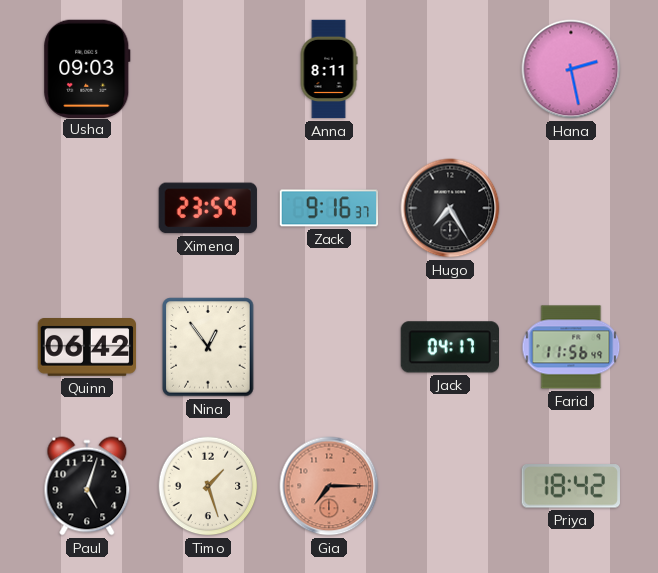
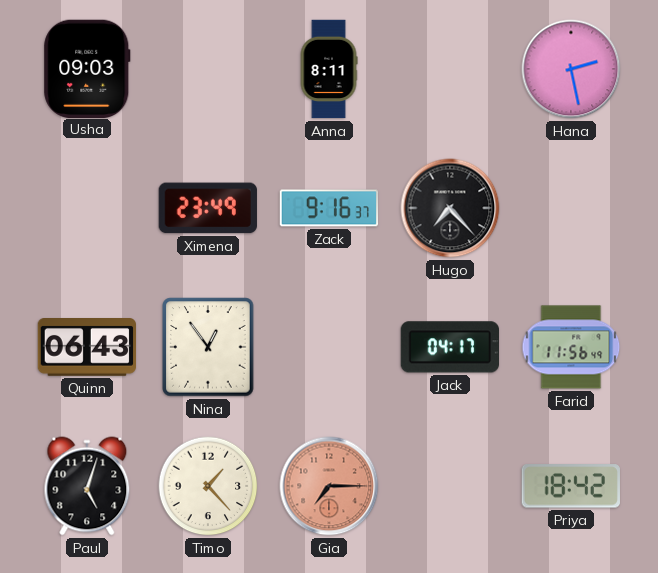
Ximena: 23:59 -> 23:49 (208, 208)
Hugo: 7:25 -> 7:23 (450, 208)
Quinn: 06:42 -> 06:43 (87, 348)
Timo: 1:27 -> 1:23 (208, 486)
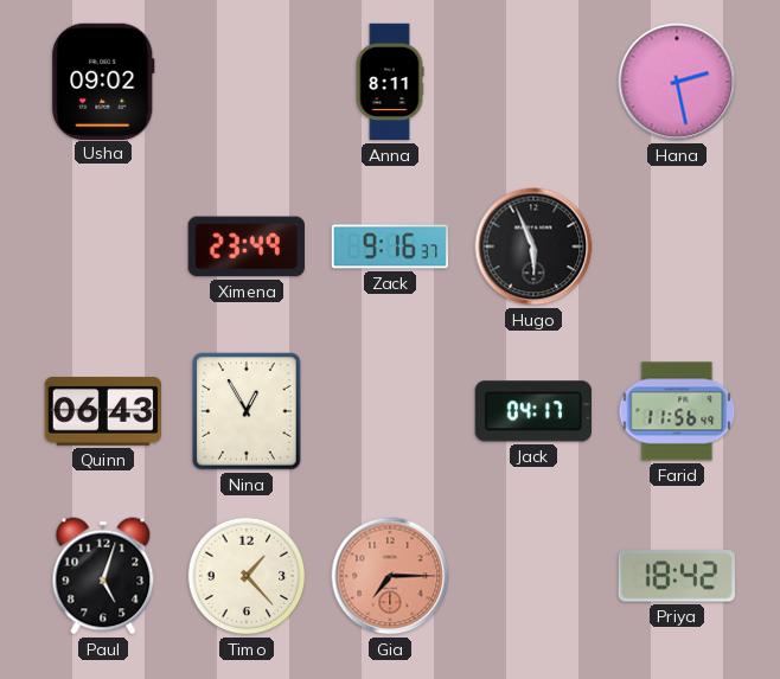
Usha: 09:03 -> 09:02 (103, 81)
Hugo: 7:23 -> 5:56 (533, 246)
Nina: 12:54 -> 12:55 (247, 411)
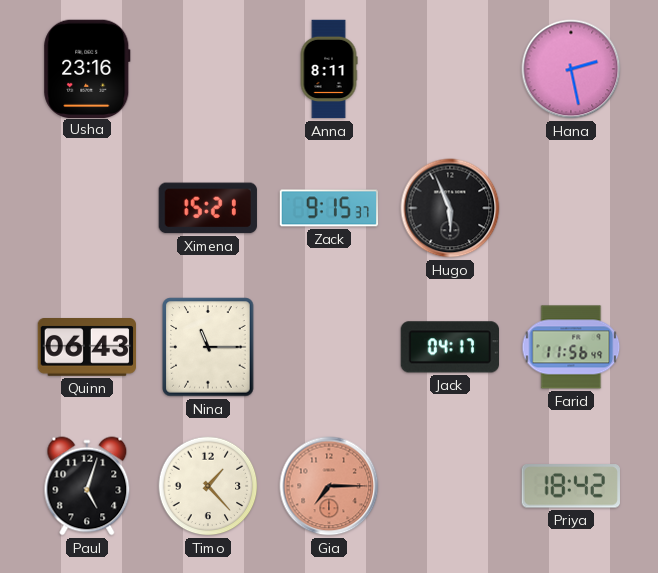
Usha: 09:02 -> 23:16 (87, 68)
Ximena: 23:49 -> 15:21 (208, 208)
Zack: 9:16 -> 9:15 (329, 208)
Nina: 12:55 -> 11:15 (208, 347)
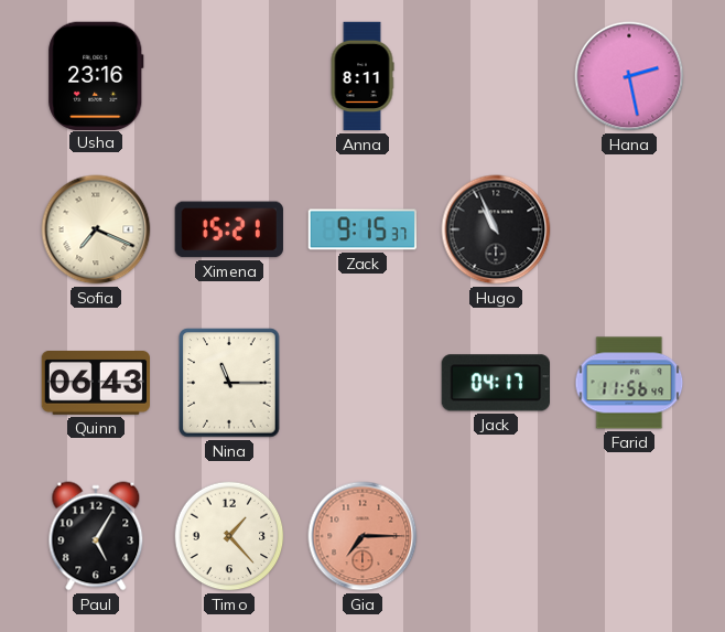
Sofia: none -> 7:19 (96, 229)
Hugo: 5:56 -> 10:56 (496, 229)
Paul: 5:03 -> 5:05 (96, 536)
Priya: 18:42 -> none (571, 486)
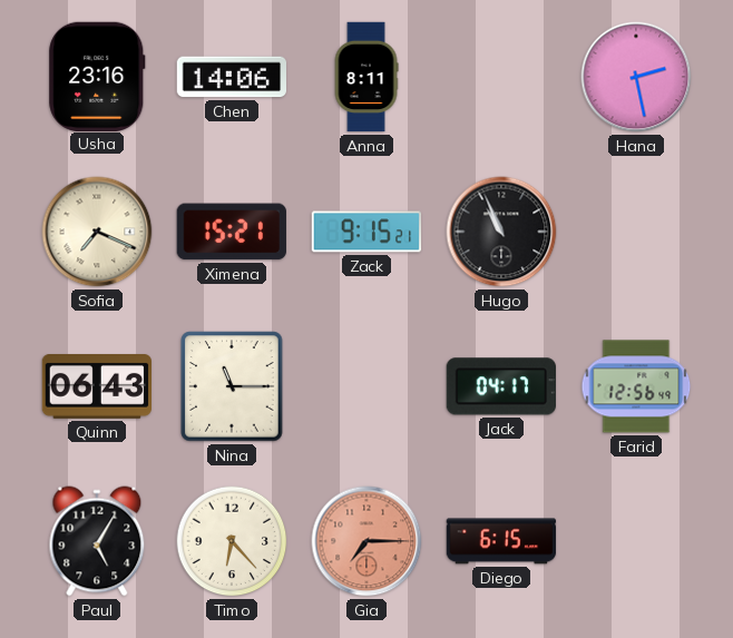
Chen: none -> 14:06 (232, 77)
Zack: 9:15:37 -> 9:15:21 (366, 232)
Farid: 11:56 -> 12:56 (636, 386)
Timo: 1:23 -> 6:23 (232, 541)
Diego: none -> 6:15 (501, 541)
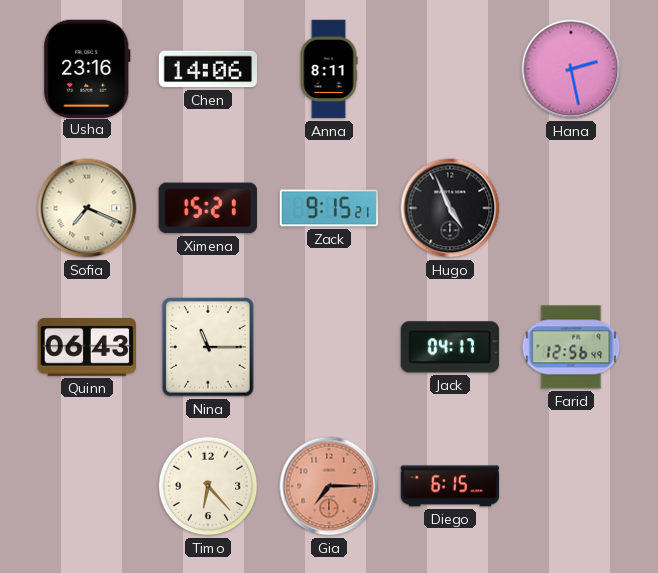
Hugo: 10:56 -> 4:56 (450, 208)
Paul: 5:05 -> none (97, 541)
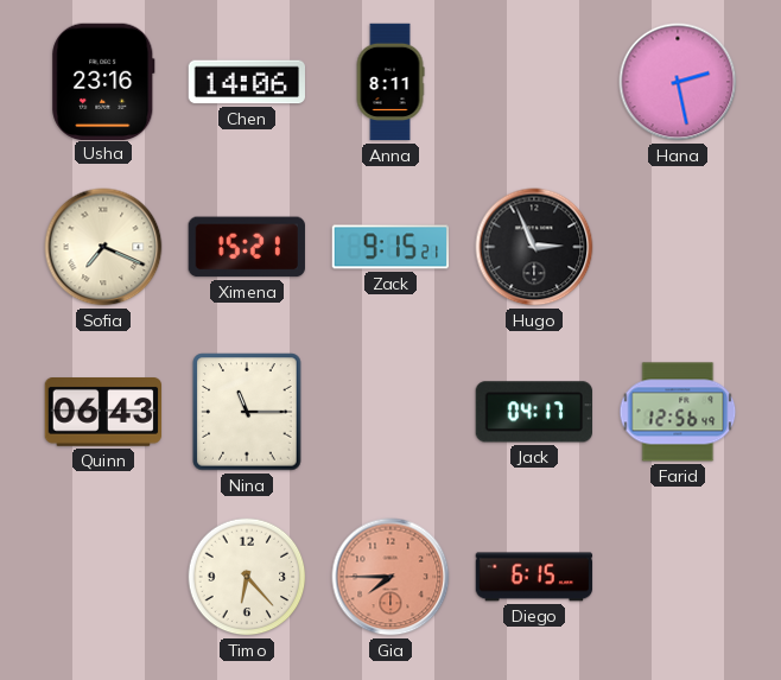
Hugo: 4:56 -> 2:56 (534, 247)
Gia: 7:15 -> 7:45 (390, 577)
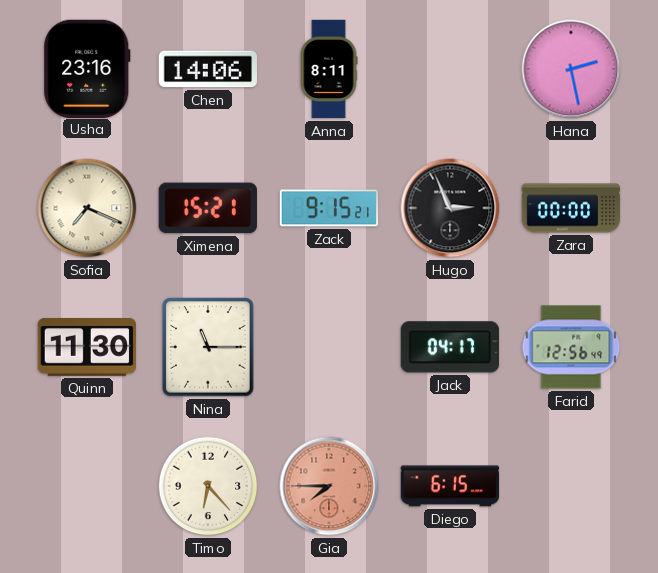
Zara: none -> 00:00 (571, 208)
Quinn: 06:43 -> 11:30 (87, 348)
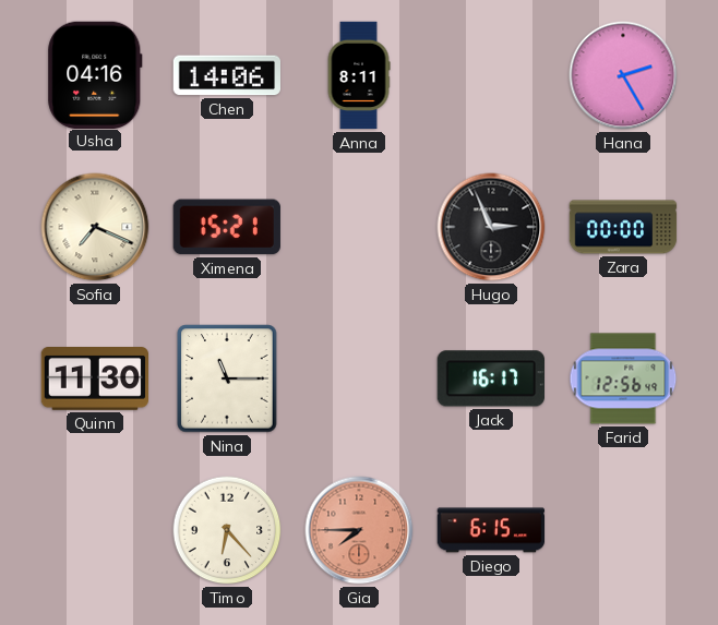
Usha: 23:16 -> 04:16 (95, 74)
Hana: 2:28 -> 2:25 (623, 75)
Zack: 9:15 -> none (329, 208)
Jack: 04:17 -> 16:17 (490, 378)
